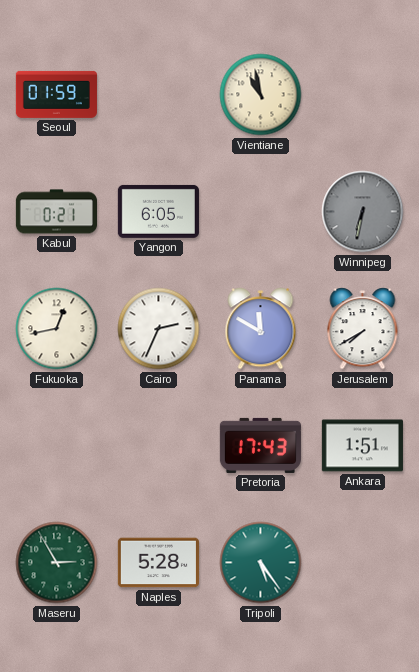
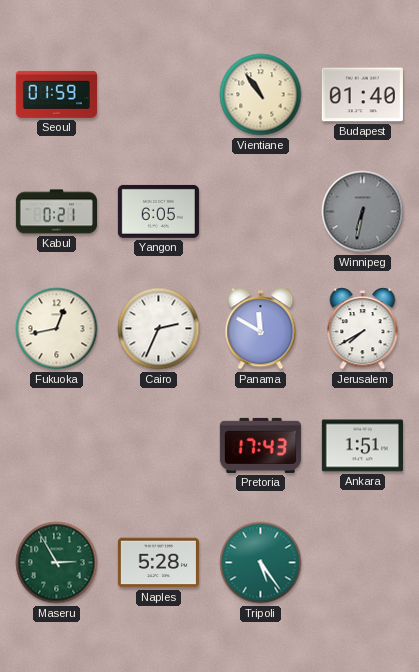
Vientiane: 10:58 -> 10:54 (261, 95)
Budapest: none -> 01:40 (362, 95)
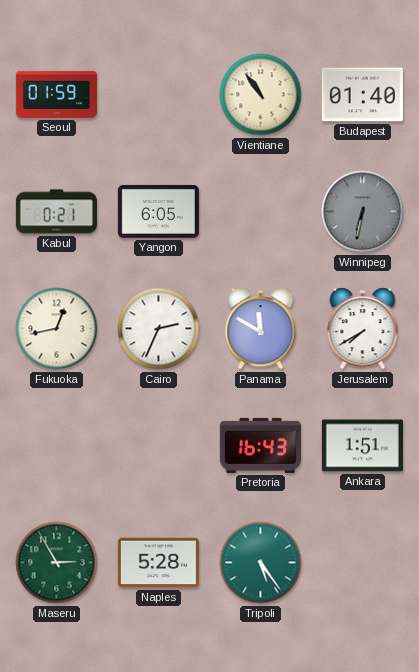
Pretoria: 17:43 -> 16:43 (260, 445)
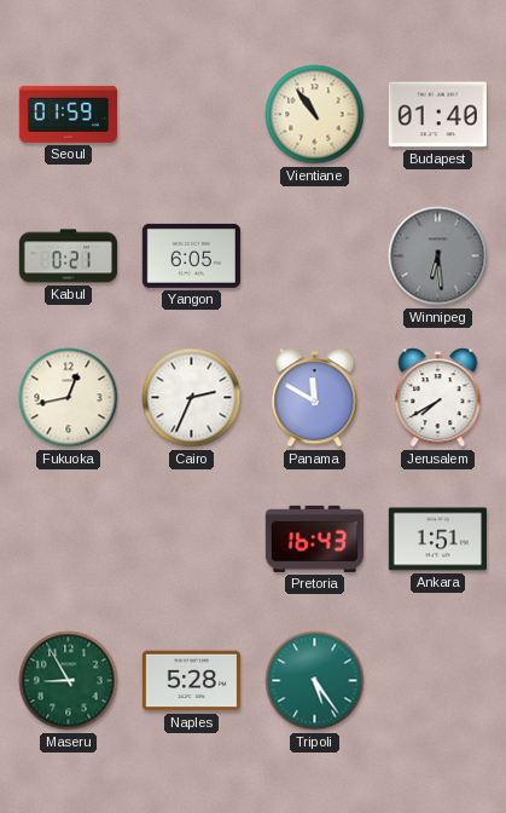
Winnipeg: 6:32 -> 6:29 (438, 256)
Maseru: 2:55 -> 8:55 (69, 681)
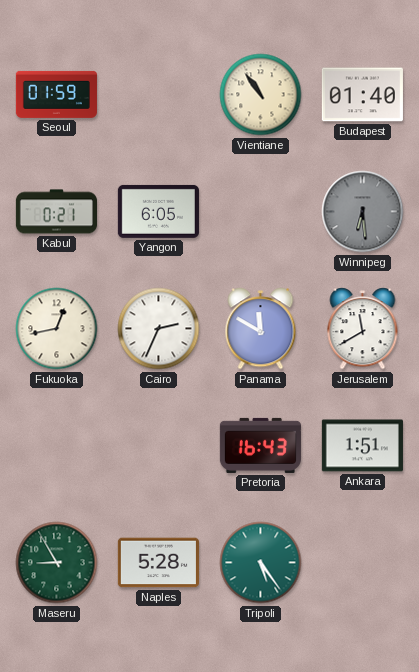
Jerusalem: 7:40 -> 11:40 (363, 329)
